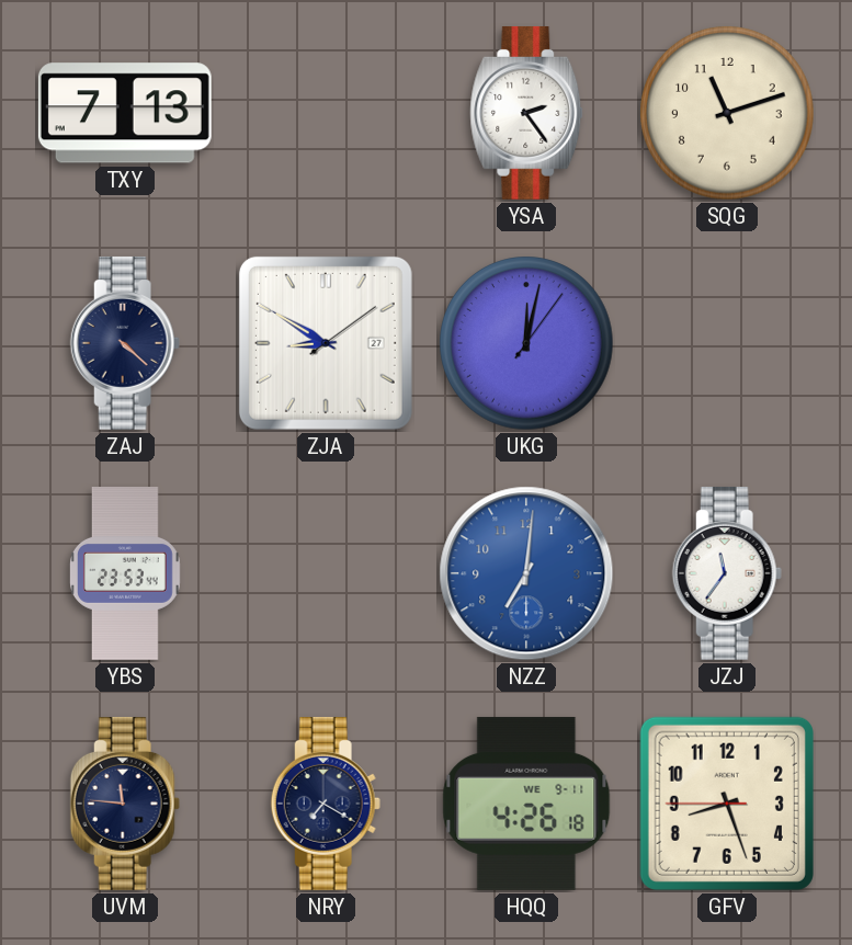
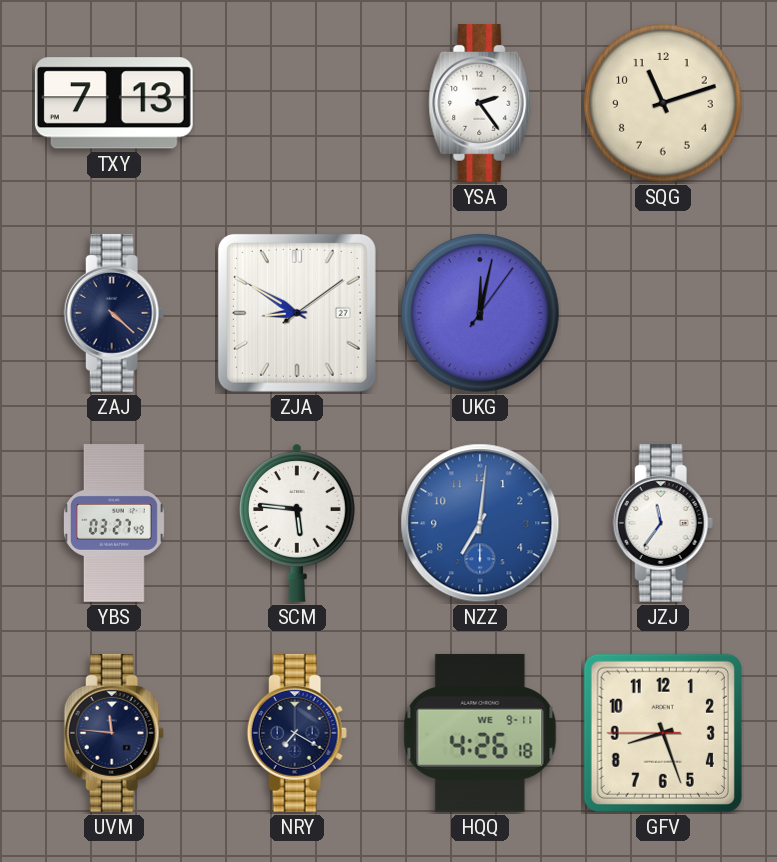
YBS: 23:53 -> 03:27 (115, 524)
SCM: none -> 5:46 (297, 523)
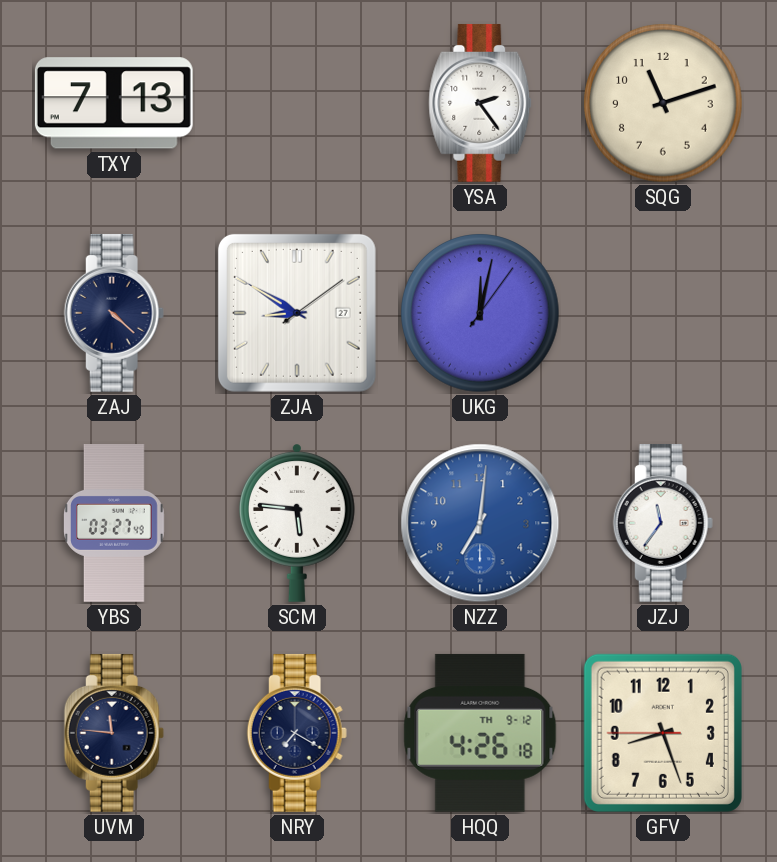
HQQ date: WE 9-11 -> TH 9-12 (480, 733)
